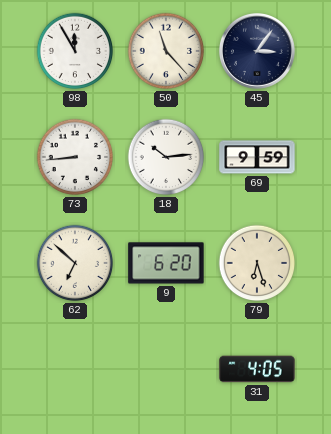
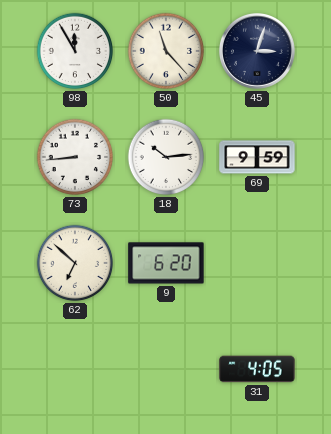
45: 3:06 -> 3:03 (257, 51)
79: 6:27 -> none (257, 263)
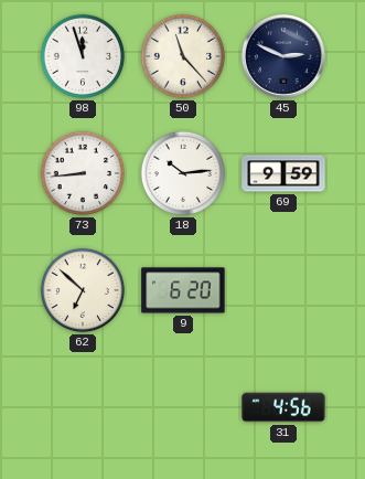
98: 11:55 -> 11:57 (83, 56)
45: 3:03 -> 2:49 (283, 56)
31: 4:05 -> 4:56 (283, 407)
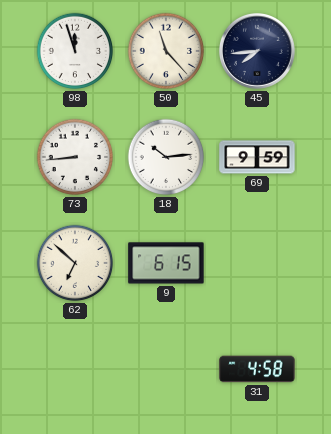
45: 2:49 -> 7:44 (257, 51)
9: 6:20 -> 6:15 (166, 263)
31: 4:56 -> 4:58 (257, 369)
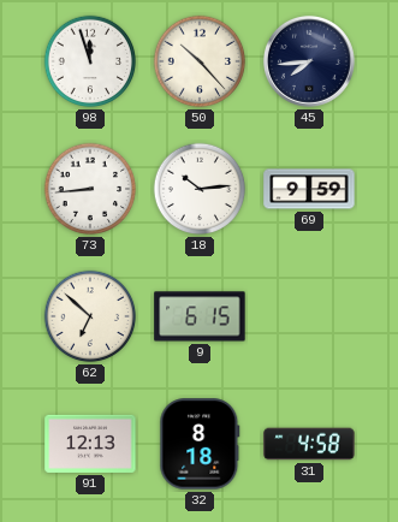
50: 11:23 -> 10:23 (200, 61)
91: none -> 12:13 (90, 444)
32: none -> 8:18 (200, 444)
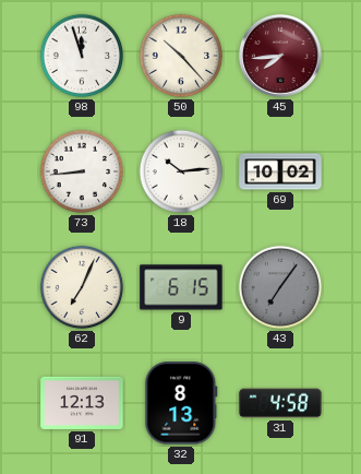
45 dial: navy -> burgundy (280, 56)
69: 9:59 -> 10:02 (280, 171)
62: 6:52 -> 7:04 (82, 287)
43: none -> 7:06 (280, 287)
32: 8:18 -> 8:13 (181, 403)
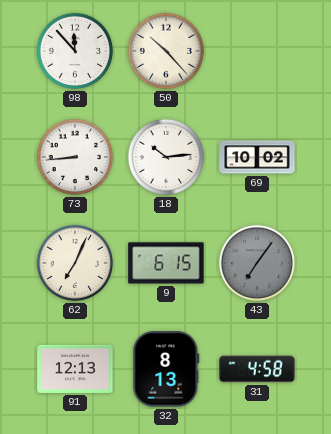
98: 11:57 -> 11:53 (75, 51)
45: 7:44 -> none (280, 56)
